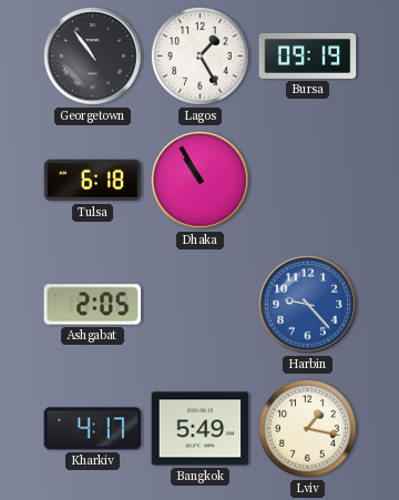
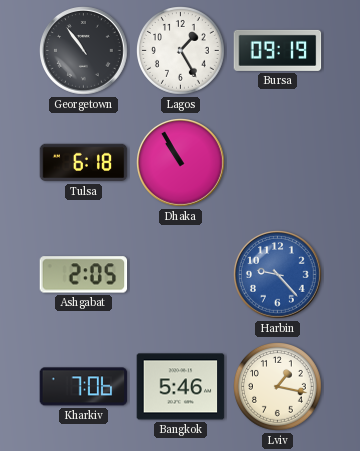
Kharkiv: 4:17 -> 7:06 (84, 387)
Bangkok: 5:49 -> 5:46 (181, 387)
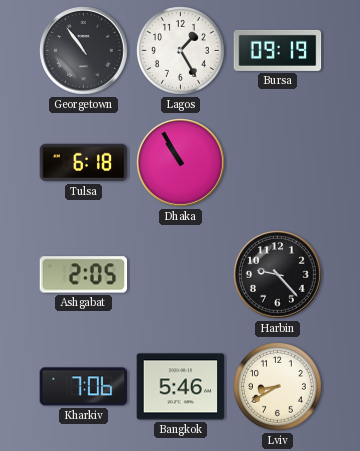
Harbin dial: blue -> black (278, 275)
Lviv: 1:17 -> 8:40 (278, 387)
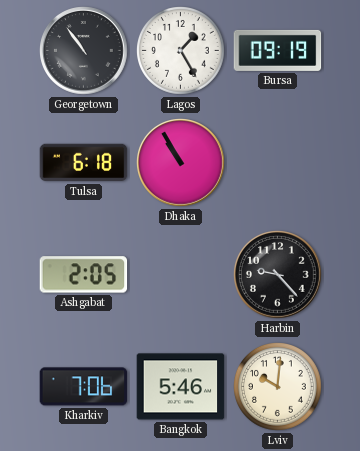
Lviv: 8:40 -> 10:01 (278, 387)
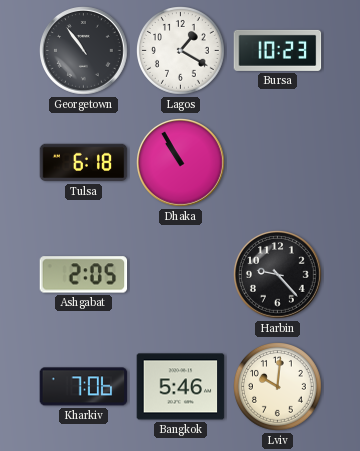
Lagos: 1:25 -> 1:20 (181, 51)
Bursa: 09:19 -> 10:23 (278, 50)
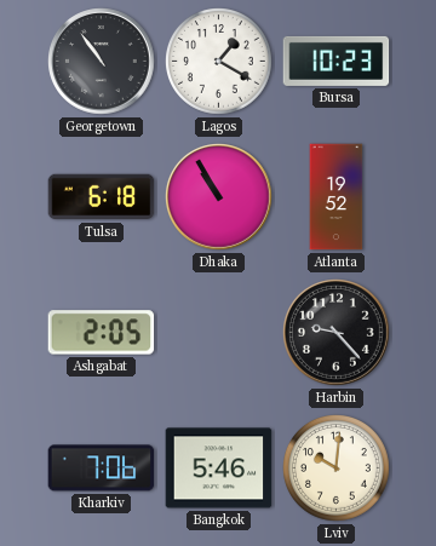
Atlanta: none -> 19:52 (337, 197)
